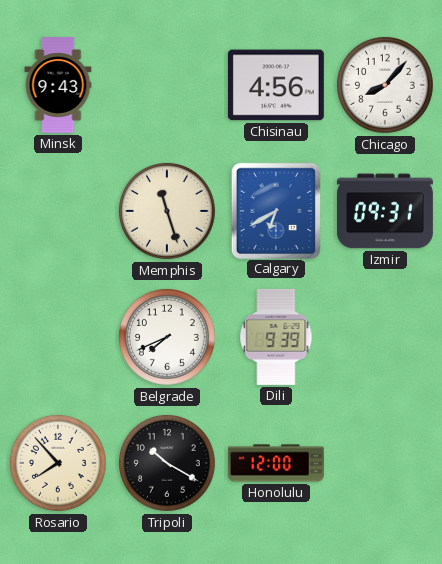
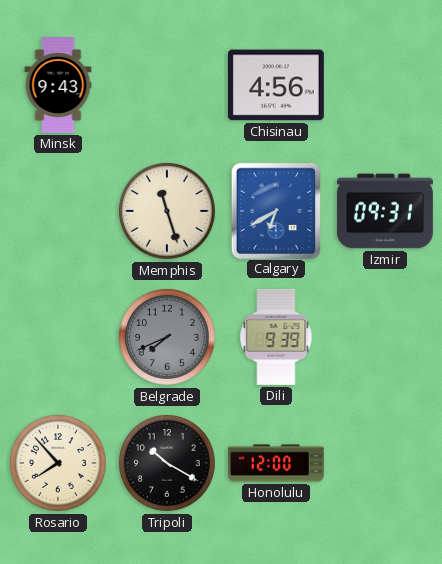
Chicago: 8:07 -> none (385, 85)
Belgrade dial: white -> grey (167, 337)
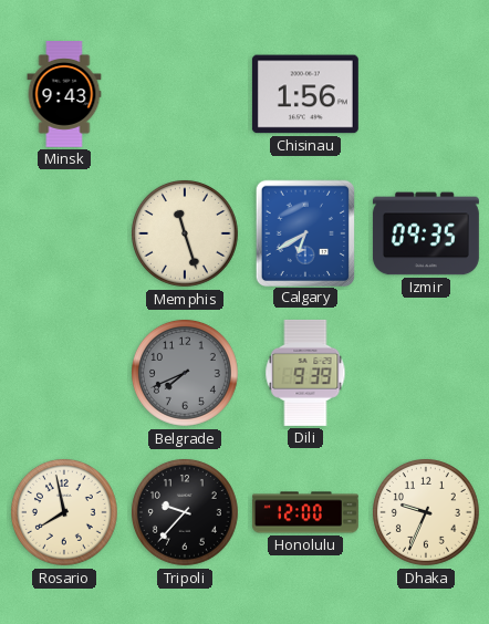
Chisinau: 4:56 -> 1:56 (305, 94)
Izmir: 09:31 -> 09:35 (426, 233)
Rosario: 7:53 -> 7:58 (64, 512)
Tripoli: 10:20 -> 9:37 (185, 512)
Dhaka: none -> 9:34 (426, 512)
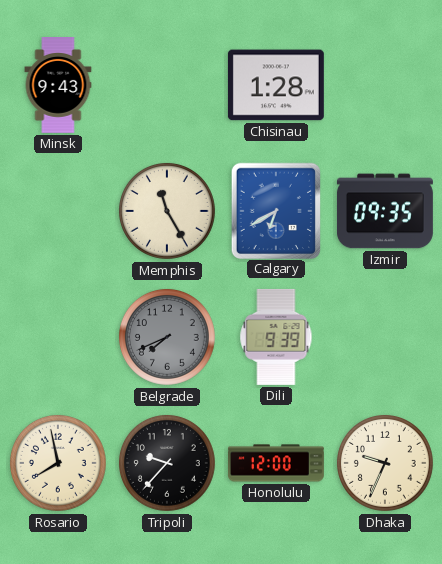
Chisinau: 1:56 -> 1:28 (276, 85)
Memphis: 11:27 -> 11:25 (167, 211)
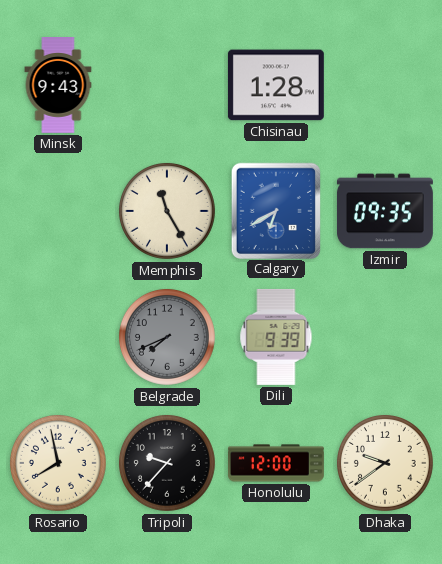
Dhaka: 9:34 -> 9:39 (385, 463)
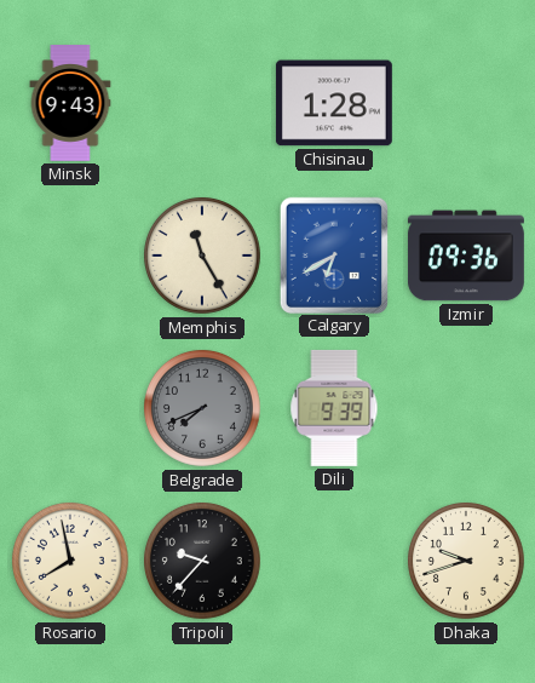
Izmir: 09:35 -> 09:36 (466, 256)
Honolulu: 12:00 -> none (276, 463)
Dhaka: 9:39 -> 9:42 (466, 561)
